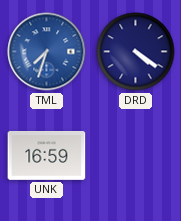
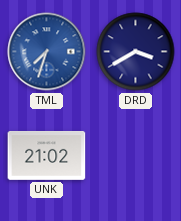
DRD: 4:21 -> 3:40 (136, 52)
UNK: 16:59 -> 21:02 (47, 155)
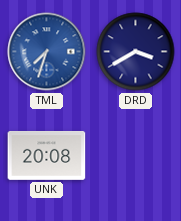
UNK: 21:02 -> 20:08 (47, 155)
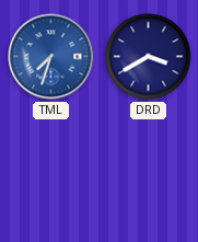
UNK: 20:08 -> none (47, 155)
